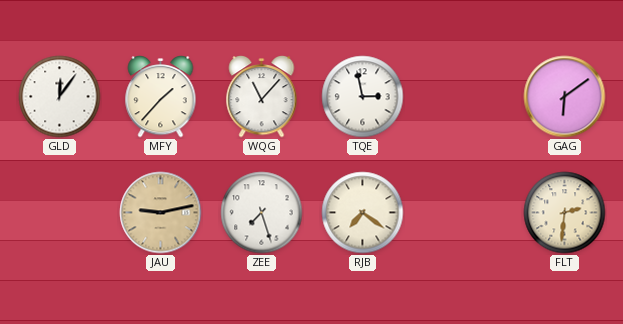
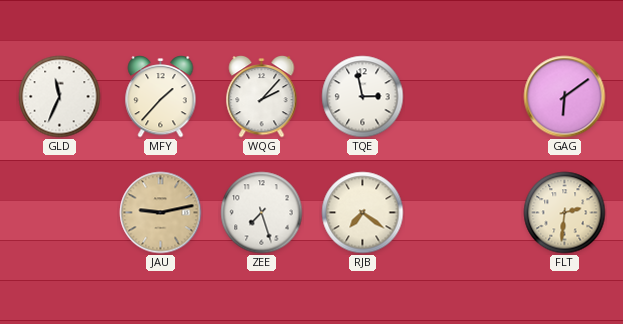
GLD: 12:06 -> 11:34 (60, 97)
WQG: 11:07 -> 2:07 (262, 97)
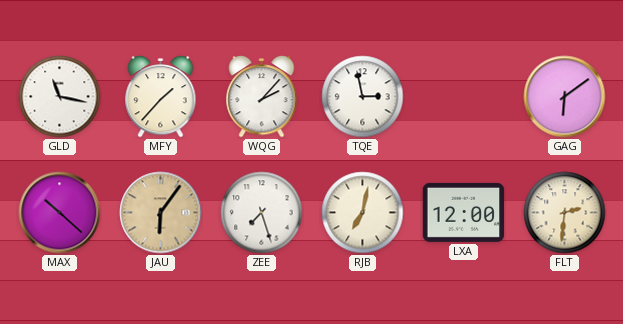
GLD: 11:34 -> 11:17 (60, 97)
MAX: none -> 10:22 (60, 213)
JAU: 9:13 -> 6:06 (161, 213)
RJB: 7:21 -> 7:02 (363, 213)
LXA: none -> 12:00 (464, 212)
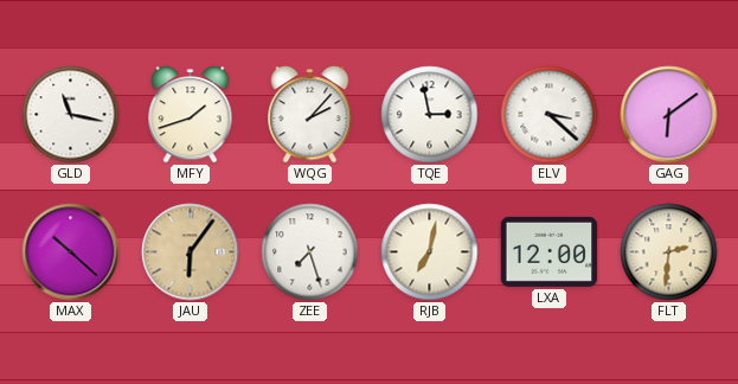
MFY: 1:37 -> 1:42 (191, 115)
ELV: none -> 3:22 (550, 115)
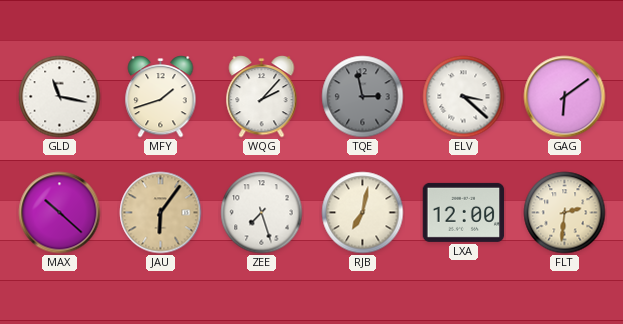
TQE dial: white -> grey (363, 97)
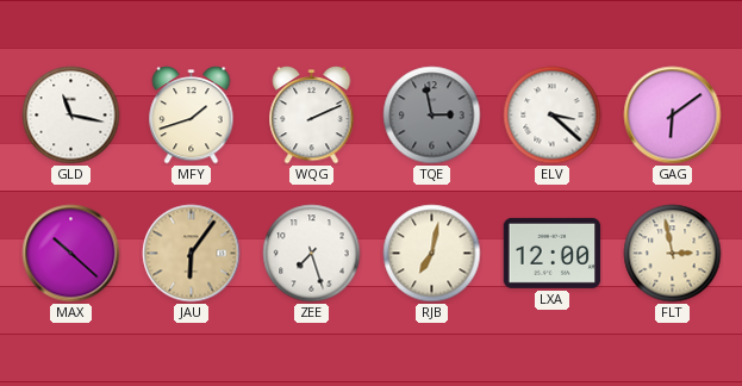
WQG: 2:07 -> 2:11 (312, 116)
FLT: 2:31 -> 2:58 (673, 254)
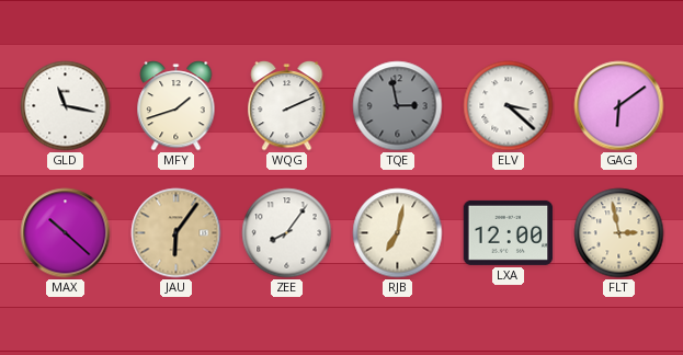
ZEE: 7:27 -> 8:06 (287, 233)
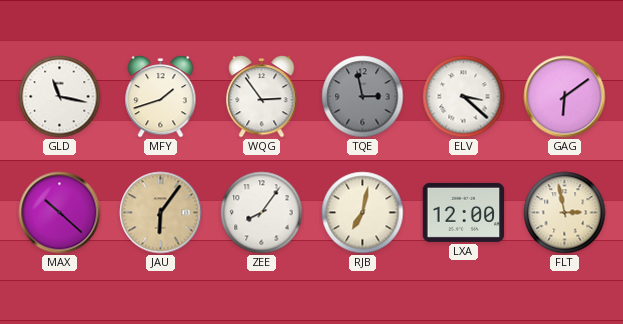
WQG: 2:11 -> 2:54 (262, 97)
